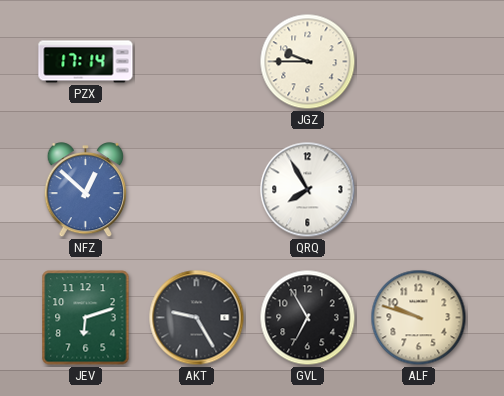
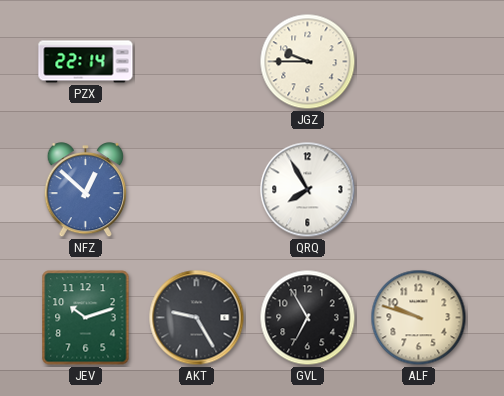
PZX: 17:14 -> 22:14 (86, 62)
JEV: 6:12 -> 10:12 (86, 318)
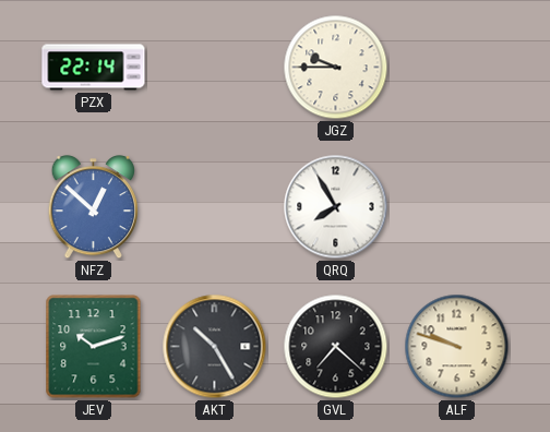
AKT: 9:25 -> 10:25 (215, 347)
GVL: 6:55 -> 7:22 (336, 347)
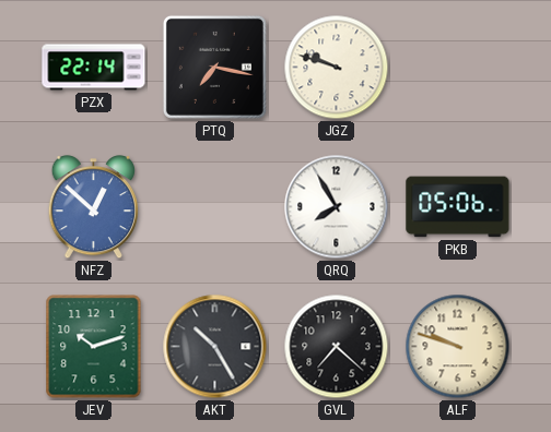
PTQ: none -> 7:17 (214, 67)
JGZ: 9:45 -> 9:48 (337, 68)
PKB: none -> 05:06 (458, 207)
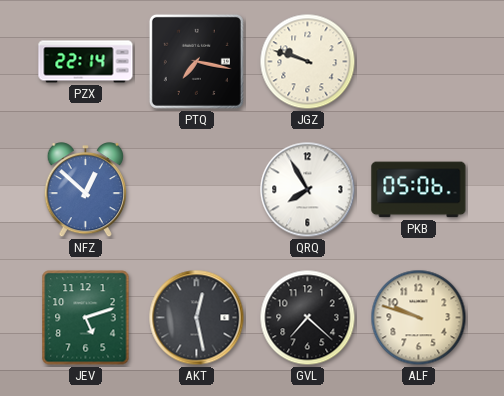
JEV: 10:12 -> 5:12 (86, 318)
AKT: 10:25 -> 12:28 (197, 318)
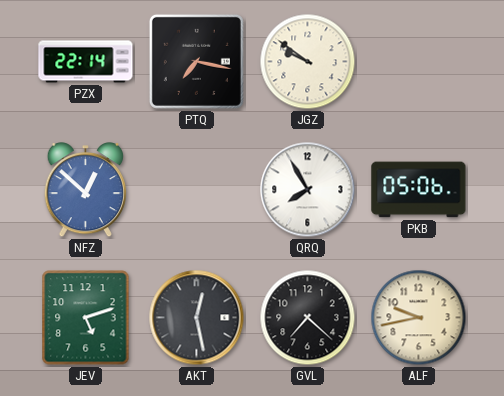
JGZ: 9:48 -> 9:51 (308, 62)
ALF: 9:48 -> 9:43 (419, 318)
